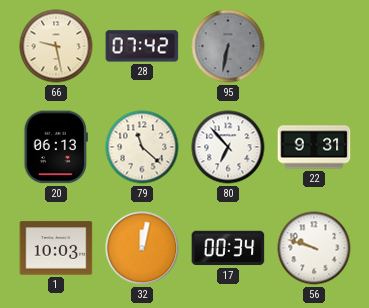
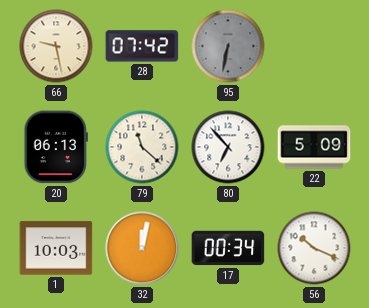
22: 9:31 -> 5:09 (314, 147)
56: 9:48 -> 10:19 (314, 248)
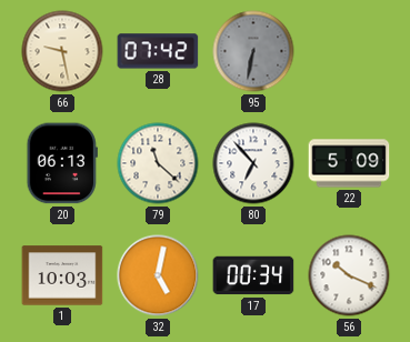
32: 12:02 -> 5:02 (158, 275)
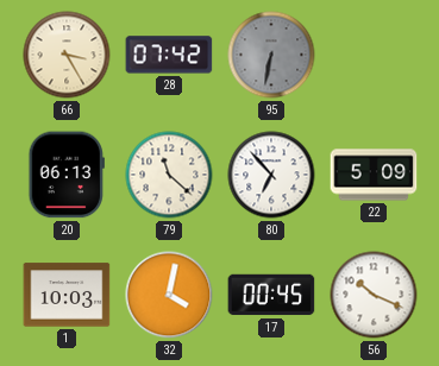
66: 9:28 -> 3:25 (67, 55)
32: 5:02 -> 4:02 (169, 295)
17: 00:34 -> 00:45 (271, 295)
